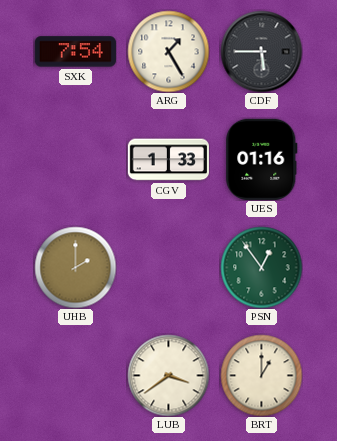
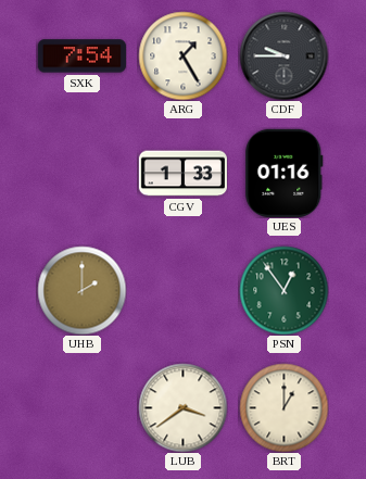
CDF: 5:45 -> 9:45 (283, 55)
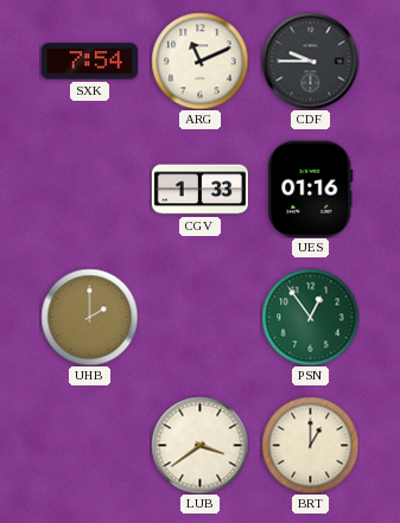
ARG: 1:25 -> 11:11 (199, 60)
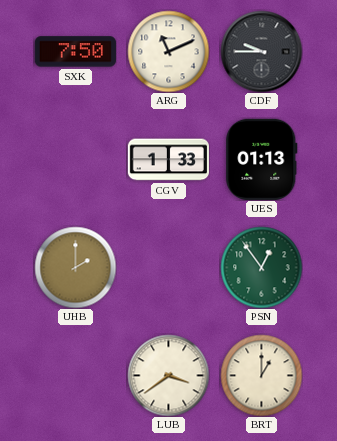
SXK: 7:54 -> 7:50 (75, 52)
UES: 01:16 -> 01:13 (262, 159)
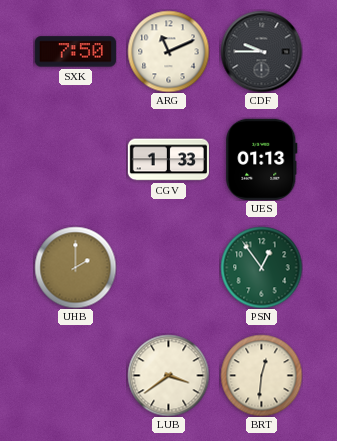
BRT: 1:00 -> 12:31 (261, 375)
